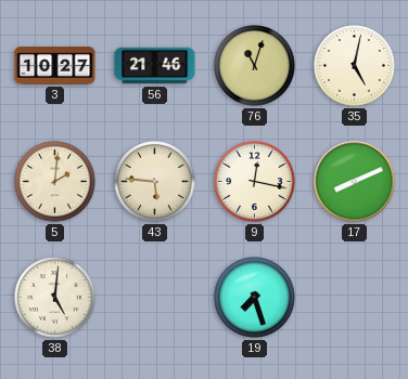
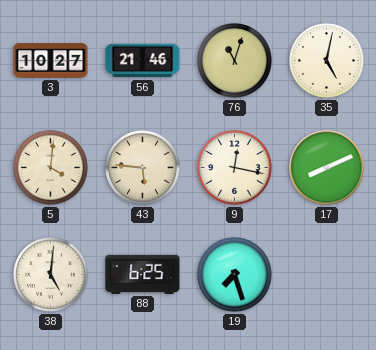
5: 2:01 -> 4:01 (51, 168)
88: none -> 6:25 (143, 274)
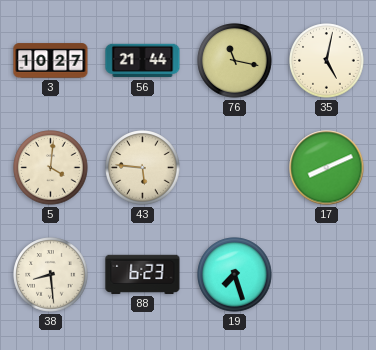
56: 21:46 -> 21:44 (143, 61)
76: 11:03 -> 11:17 (235, 61)
9: 12:17 -> none (235, 168)
38: 5:01 -> 8:29 (51, 275)
88: 6:25 -> 6:23 (143, 274)
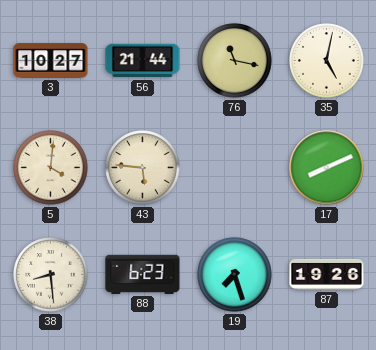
87: none -> 19:26 (327, 274)
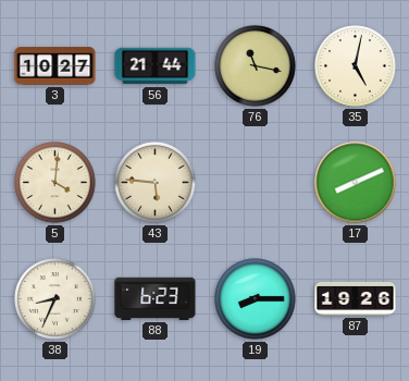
38: 8:29 -> 8:34 (55, 299)
19: 7:27 -> 8:15 (256, 299)
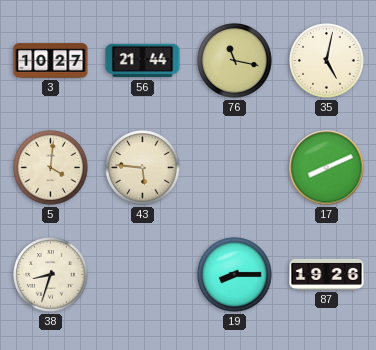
38: 8:34 -> 8:33 (51, 275)
88: 6:23 -> none (156, 298)
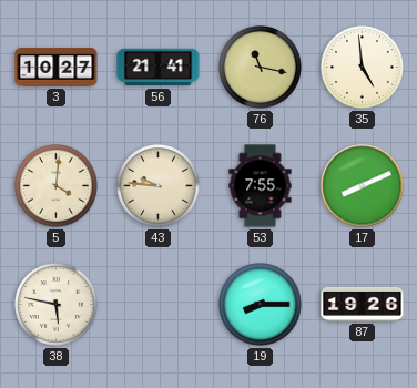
56: 21:44 -> 21:41 (159, 68)
35: 5:02 -> 4:59 (363, 68)
43: 5:46 -> 9:46 (159, 186)
53: none -> 7:55 (261, 186)
38: 8:33 -> 5:47 (57, 305)
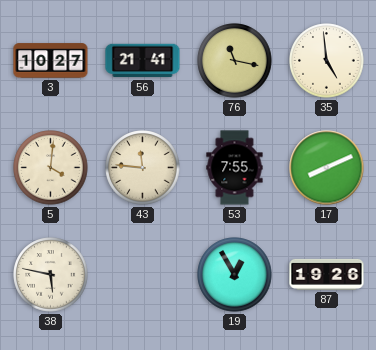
43: 9:46 -> 11:46 (143, 168)
19: 8:15 -> 12:55 (235, 275)
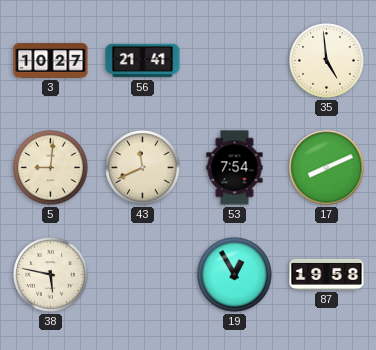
76: 11:17 -> none (235, 61)
5: 4:01 -> 9:01 (51, 168)
43: 11:46 -> 11:41 (143, 168)
53: 7:55 -> 7:54 (235, 168)
87: 19:26 -> 19:58 (327, 274)
